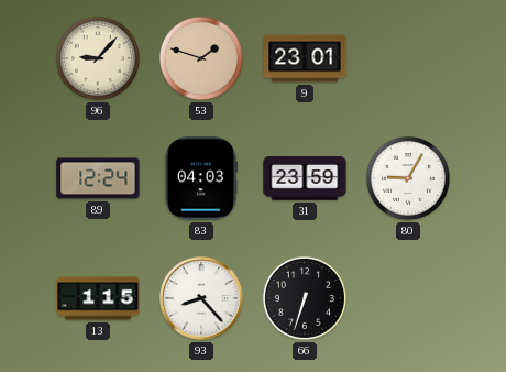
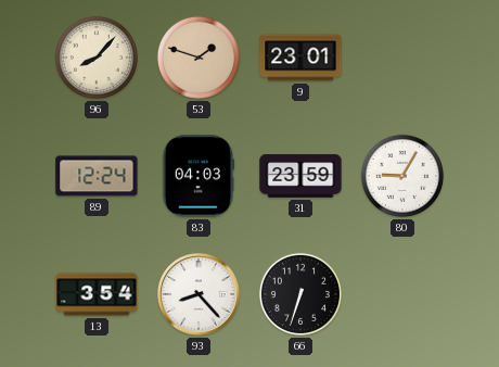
96: 9:07 -> 8:07 (97, 58)
13: 1:15 -> 3:54 (97, 294)
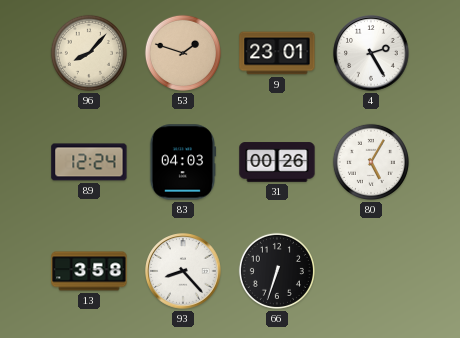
4: none -> 2:25 (371, 53)
31: 23:59 -> 00:26 (277, 162)
80: 9:05 -> 5:05 (371, 162)
13: 3:54 -> 3:58 (89, 271)
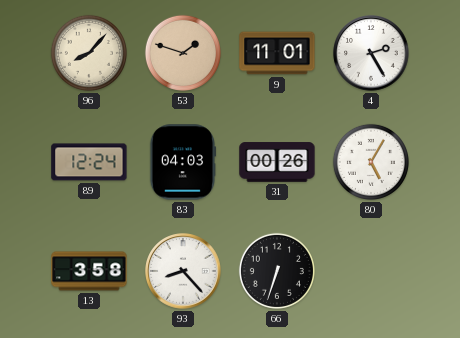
9: 23:01 -> 11:01 (277, 53)
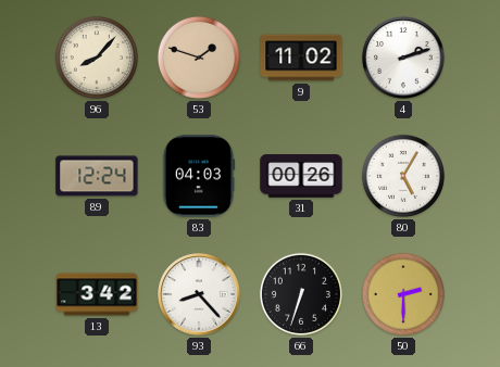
9: 11:01 -> 11:02 (301, 58)
4: 2:25 -> 2:12 (403, 58)
13: 3:58 -> 3:42 (97, 294)
50: none -> 2:30 (403, 294)
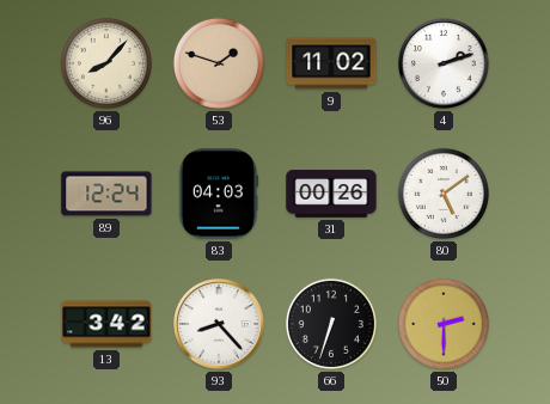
80: 5:05 -> 5:09 (444, 194)
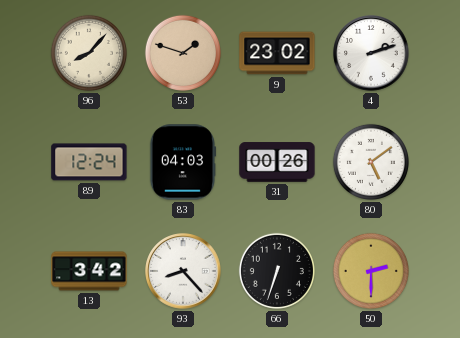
9: 11:02 -> 23:02 (277, 53)
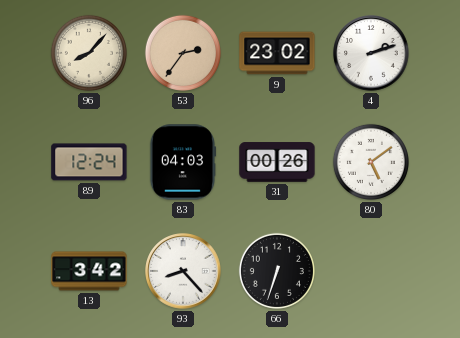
53: 1:48 -> 2:36 (183, 53)
50: 2:30 -> none (371, 271)
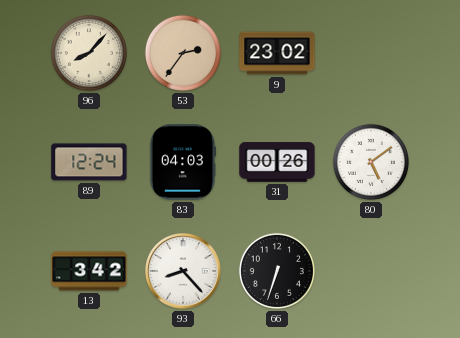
4: 2:12 -> none (371, 53)
